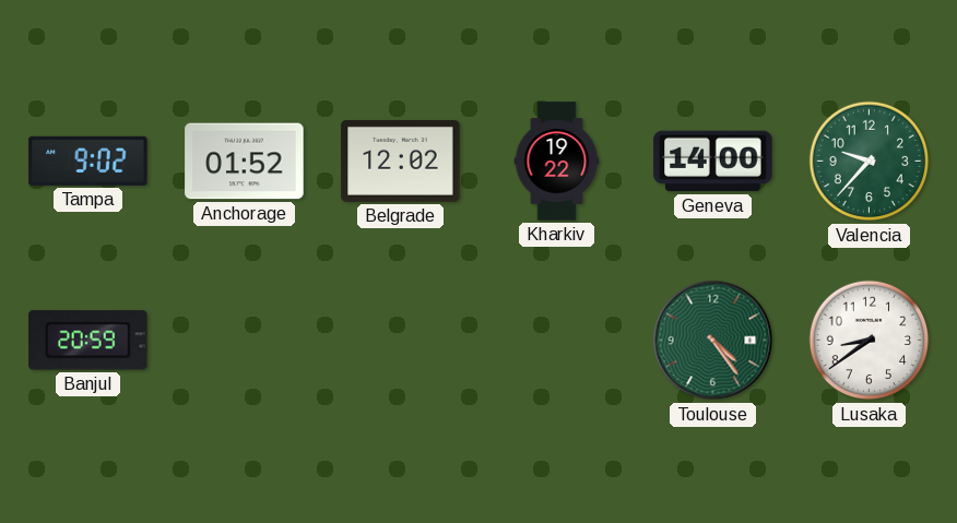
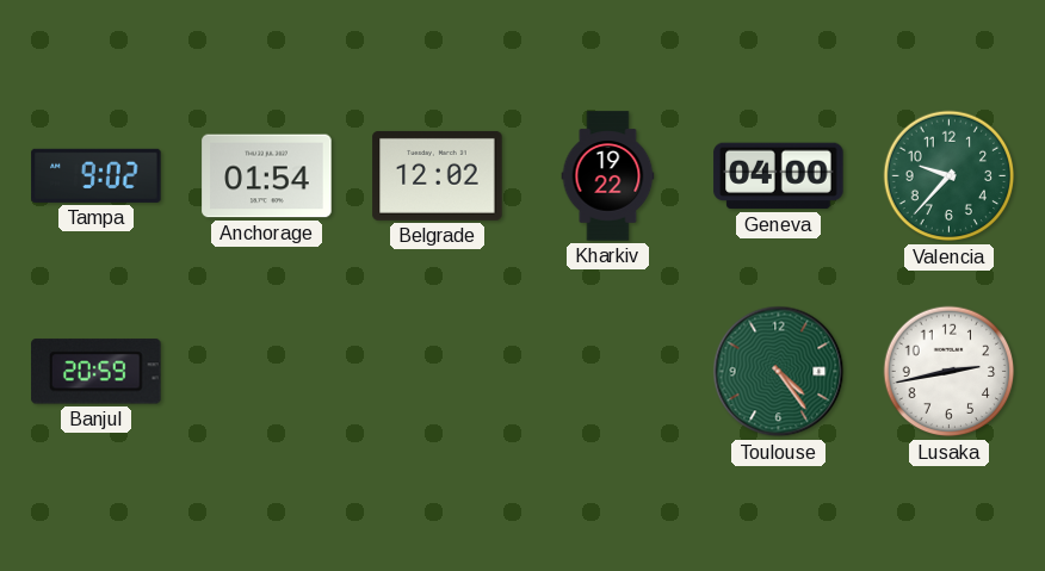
Anchorage: 01:52 -> 01:54 (267, 176)
Geneva: 14:00 -> 04:00 (779, 176)
Lusaka: 8:39 -> 2:43 (950, 372)
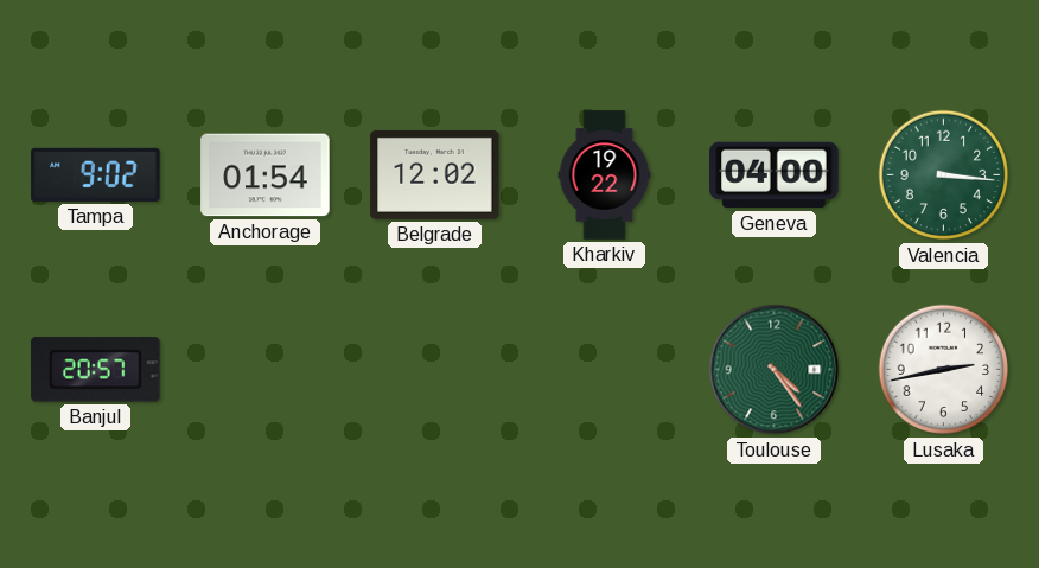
Valencia: 9:37 -> 3:16 (944, 175)
Banjul: 20:59 -> 20:57 (96, 370)
